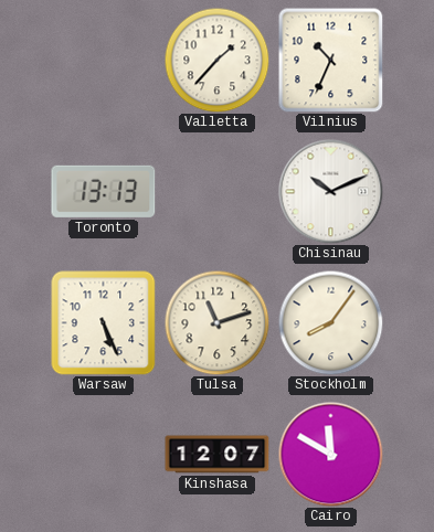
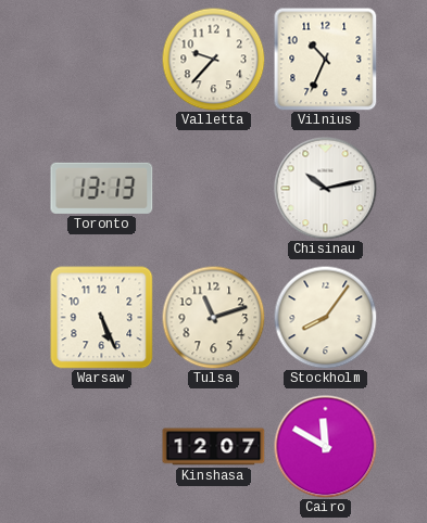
Valletta: 1:37 -> 9:37 (213, 59)
Chisinau: 10:11 -> 10:13 (325, 188)
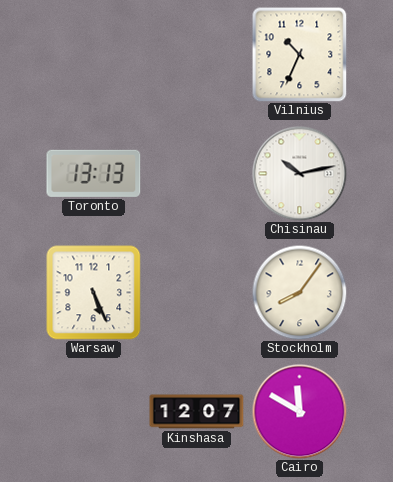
Valletta: 9:37 -> none (213, 59)
Tulsa: 11:12 -> none (213, 317)
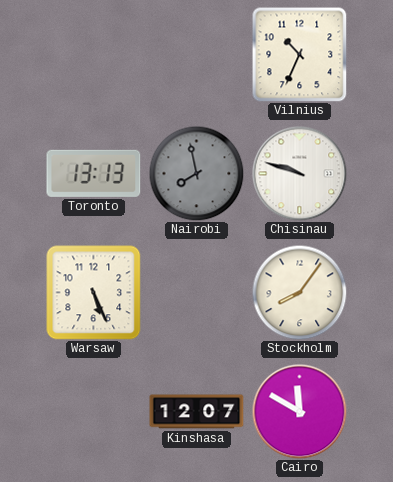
Nairobi: none -> 7:58 (196, 173)
Chisinau: 10:13 -> 9:48 (299, 173)
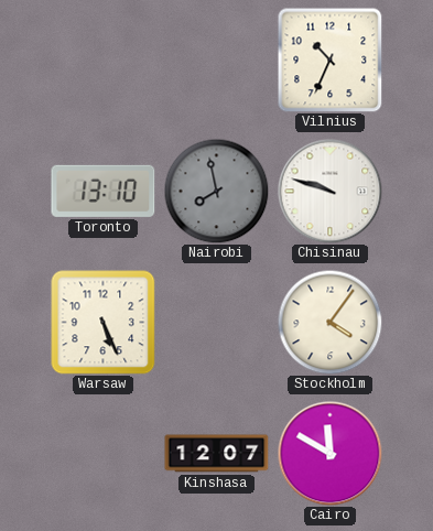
Toronto: 13:13 -> 13:10 (104, 191)
Stockholm: 8:06 -> 4:06 (329, 322)
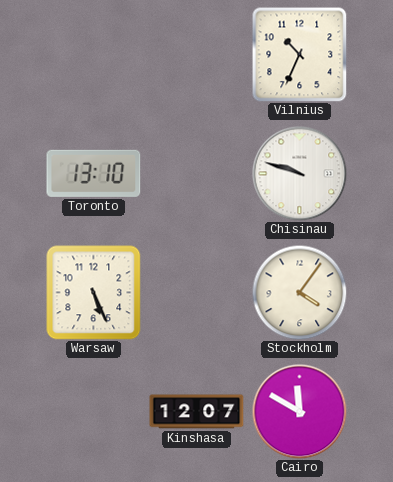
Nairobi: 7:58 -> none (216, 191)
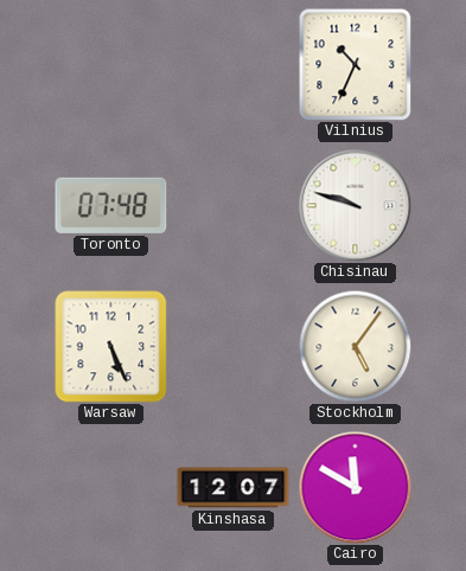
Toronto: 13:10 -> 07:48 (111, 205)
Stockholm: 4:06 -> 5:06 (355, 346)
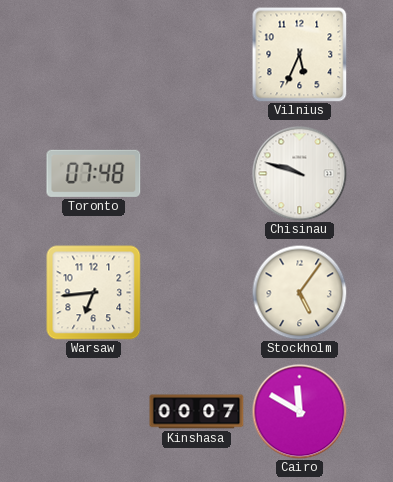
Vilnius: 10:34 -> 5:34 (299, 54)
Warsaw: 5:26 -> 6:44 (94, 293)
Kinshasa: 12:07 -> 00:07 (197, 412)
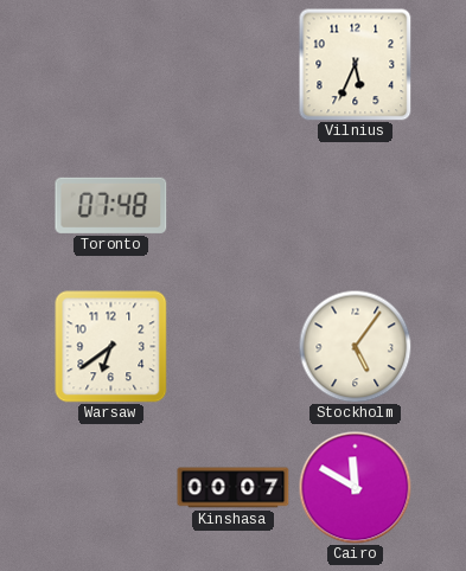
Chisinau: 9:48 -> none (299, 173)
Warsaw: 6:44 -> 6:39 (111, 347)
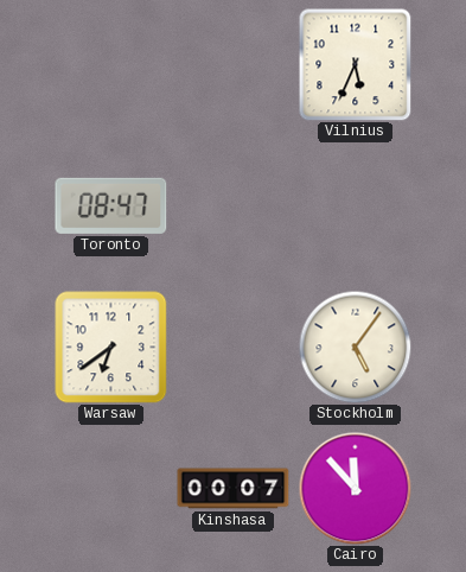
Toronto: 07:48 -> 08:47 (111, 205)
Cairo: 11:50 -> 11:53 (355, 488)
